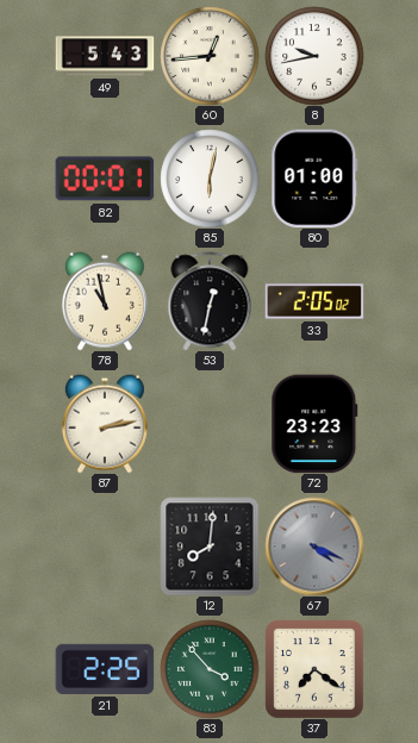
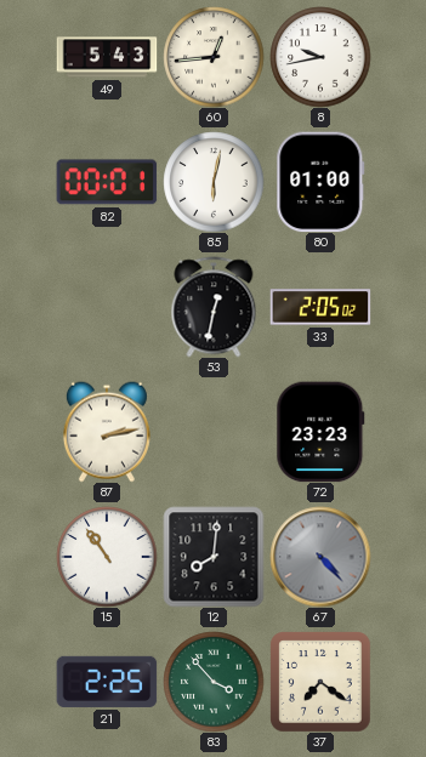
78: 10:58 -> none (105, 301)
15: none -> 10:54 (107, 557)
67: 4:19 -> 4:23 (320, 557)
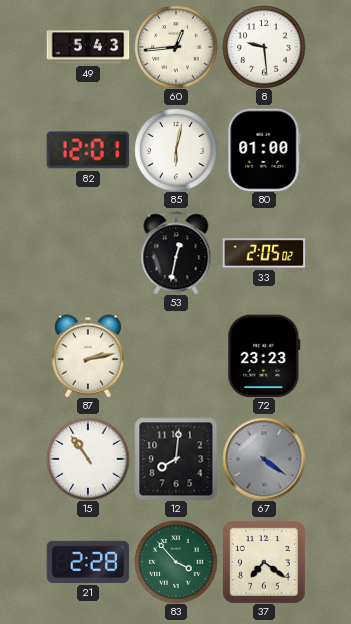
8: 9:43 -> 9:29 (264, 47)
82: 00:01 -> 12:01 (88, 150)
67: 4:23 -> 4:21 (264, 459)
21: 2:25 -> 2:28 (88, 562)
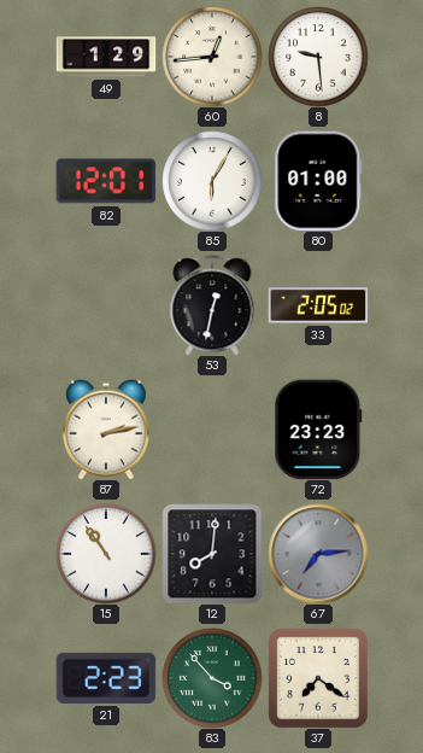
49: 5:43 -> 1:29 (106, 57)
85: 6:02 -> 6:05 (212, 181)
67: 4:21 -> 7:14 (318, 554)
21: 2:28 -> 2:23 (106, 678)
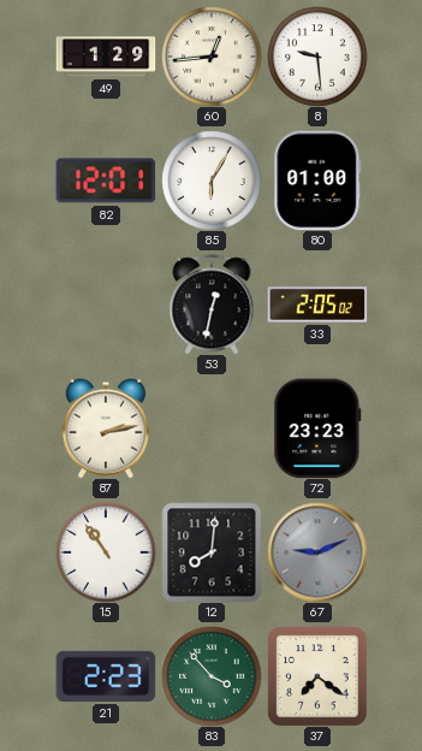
67: 7:14 -> 9:11 (317, 552)
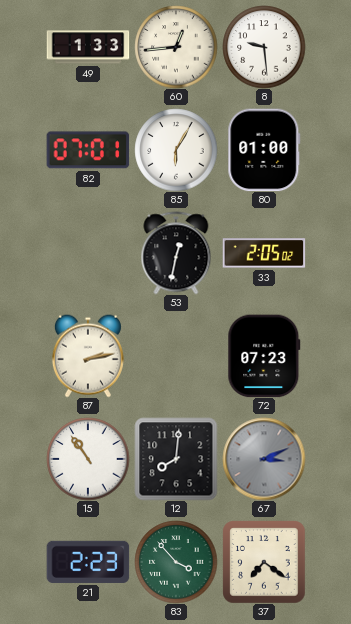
49: 1:29 -> 1:33 (88, 47)
82: 12:01 -> 07:01 (88, 150)
72: 23:23 -> 07:23 (264, 356)
67: 9:11 -> 3:11 (264, 459)
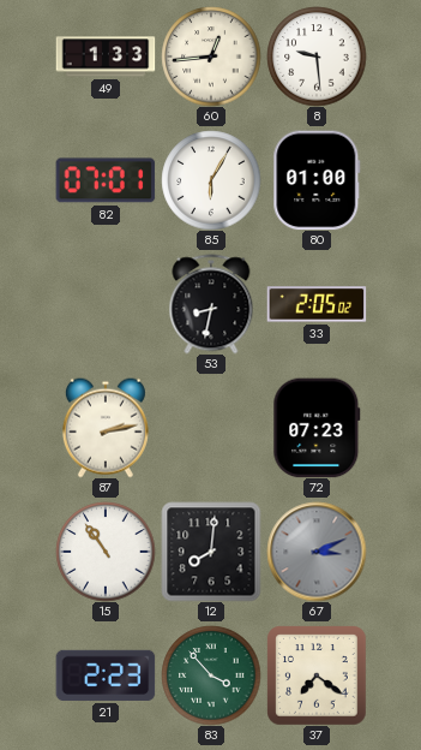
53: 12:32 -> 8:32 (211, 304)
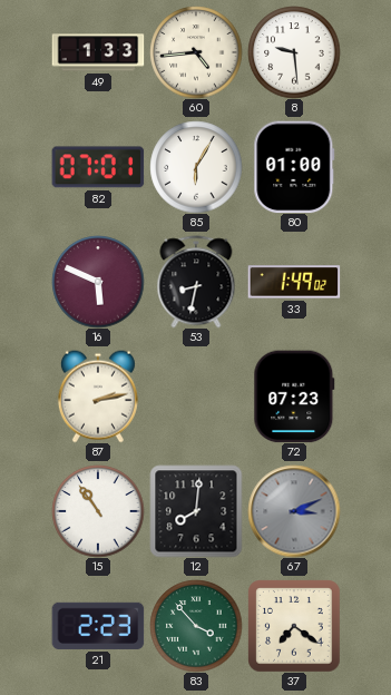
60: 12:44 -> 4:44 (196, 52)
16: none -> 5:49 (98, 282)
33: 2:05 -> 1:49 (294, 282)
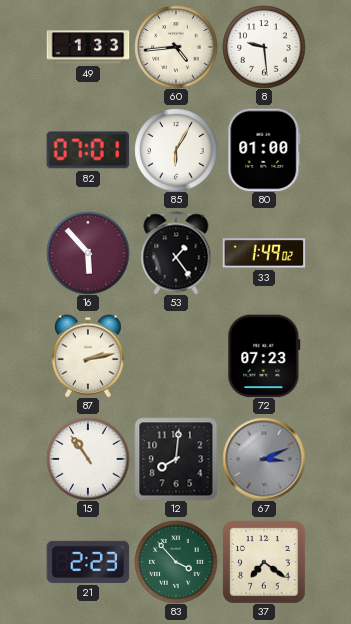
16: 5:49 -> 5:53 (88, 253)
53: 8:32 -> 1:24 (176, 253)
